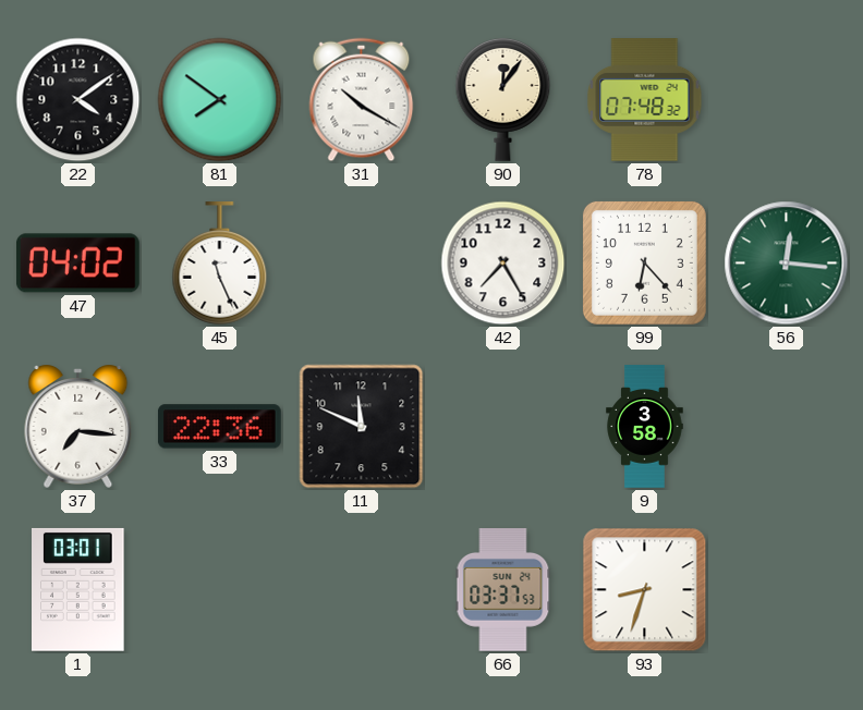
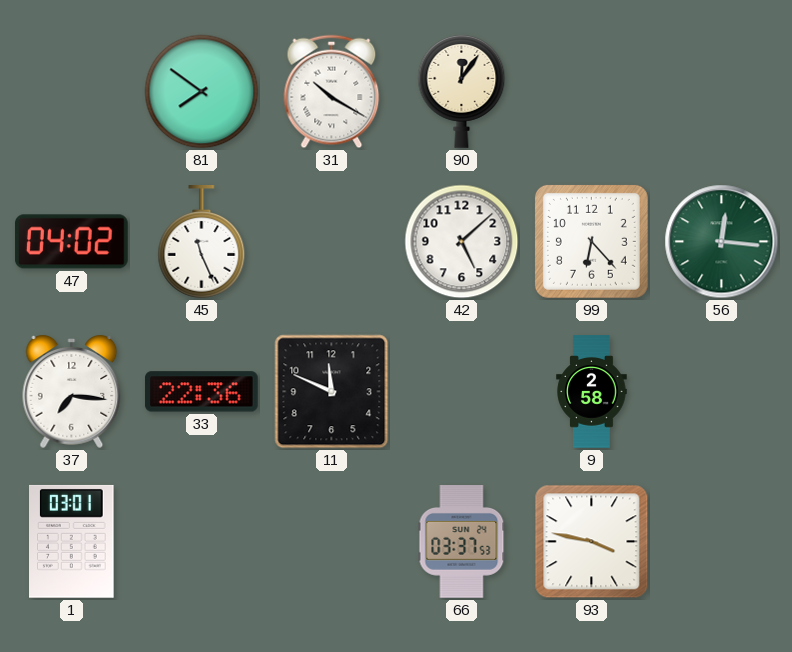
22: 4:09 -> none (78, 100)
78: 07:48 -> none (645, 100)
42: 7:25 -> 5:08 (462, 242)
9: 3:58 -> 2:58 (592, 392)
93: 8:33 -> 3:47 (592, 542)
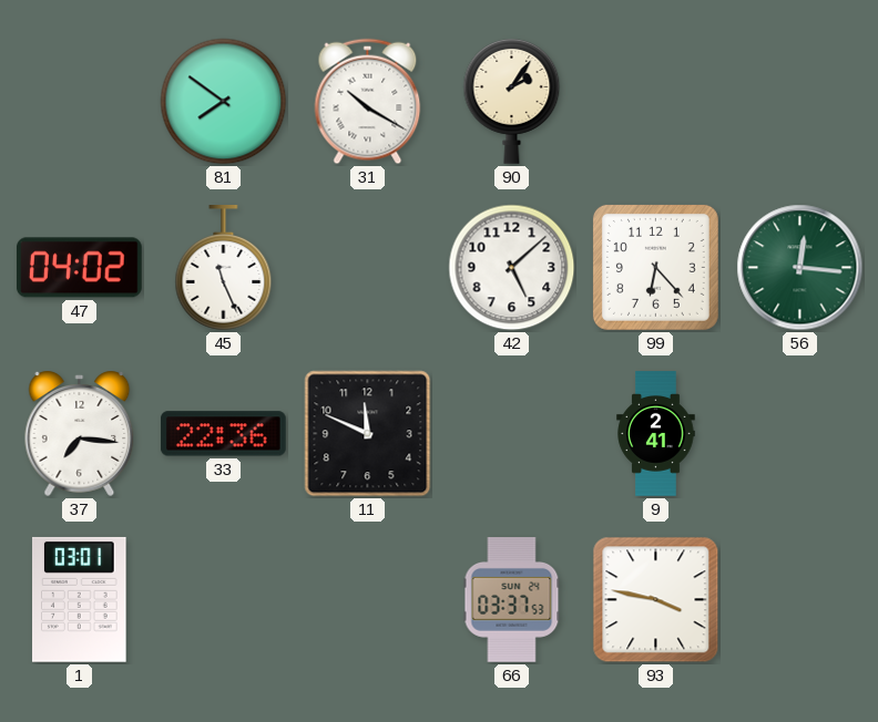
90: 12:06 -> 2:06 (512, 102)
9: 2:58 -> 2:41 (656, 434)
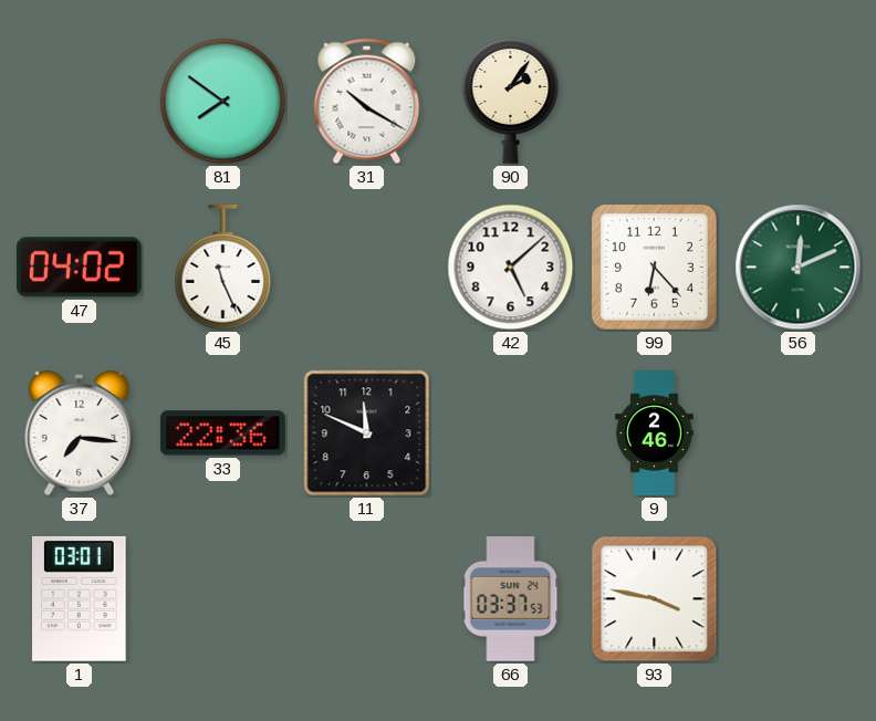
56: 12:16 -> 12:11 (799, 268)
9: 2:41 -> 2:46 (655, 433)
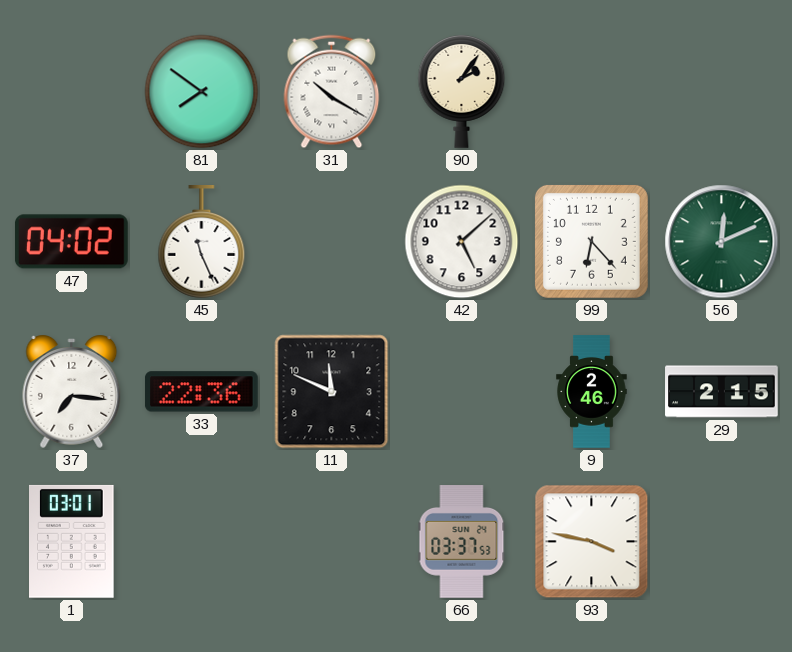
29: none -> 2:15 (722, 392)
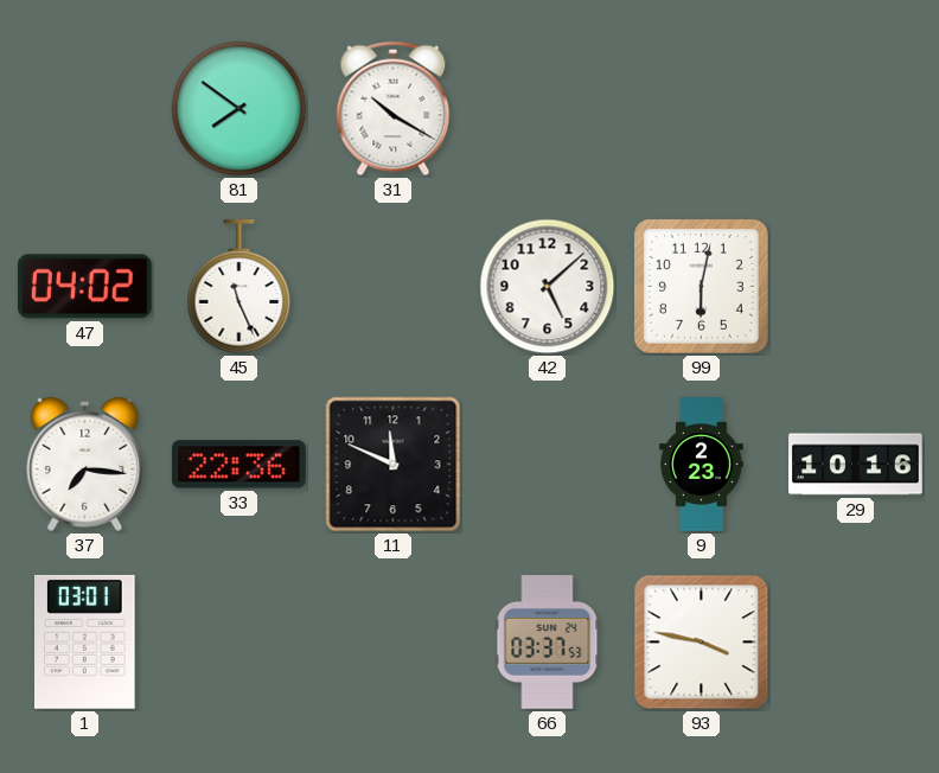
90: 2:06 -> none (462, 92)
99: 6:23 -> 6:02 (701, 286)
56: 12:11 -> none (722, 242)
9: 2:46 -> 2:23 (702, 465)
29: 2:15 -> 10:16 (856, 465)
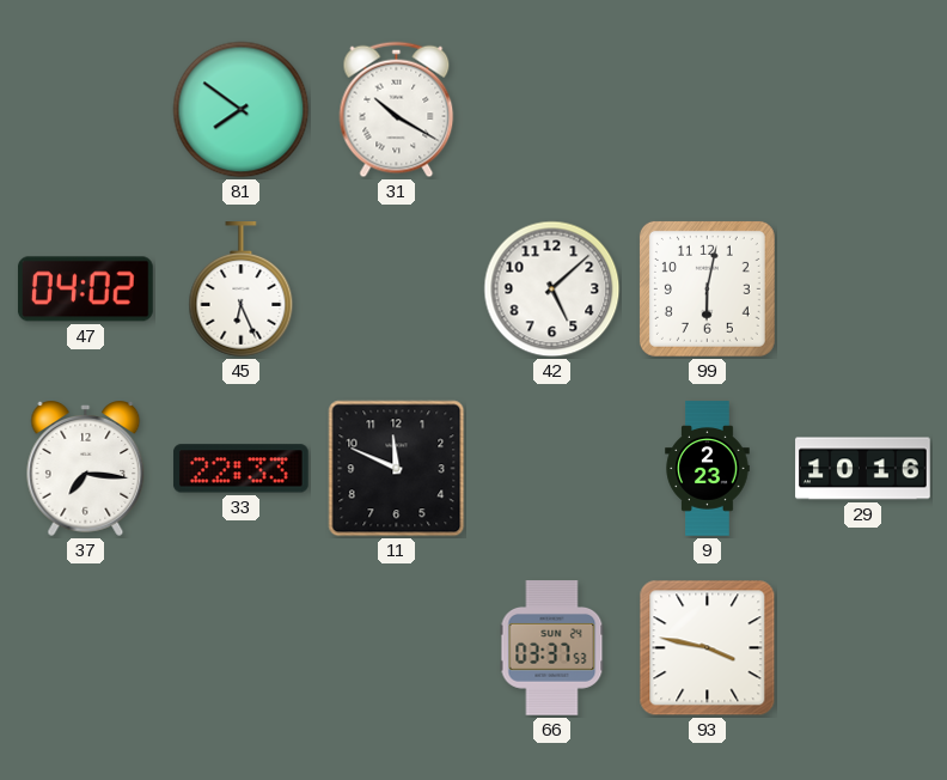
45: 11:26 -> 6:26 (242, 290)
33: 22:36 -> 22:33 (240, 469)
1: 03:01 -> none (85, 641)
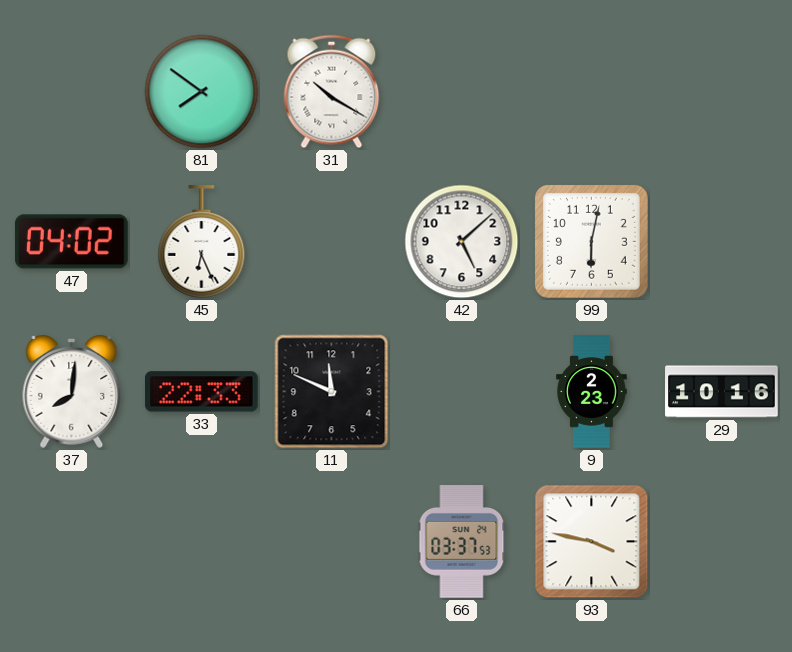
37: 7:16 -> 8:01 (72, 391)
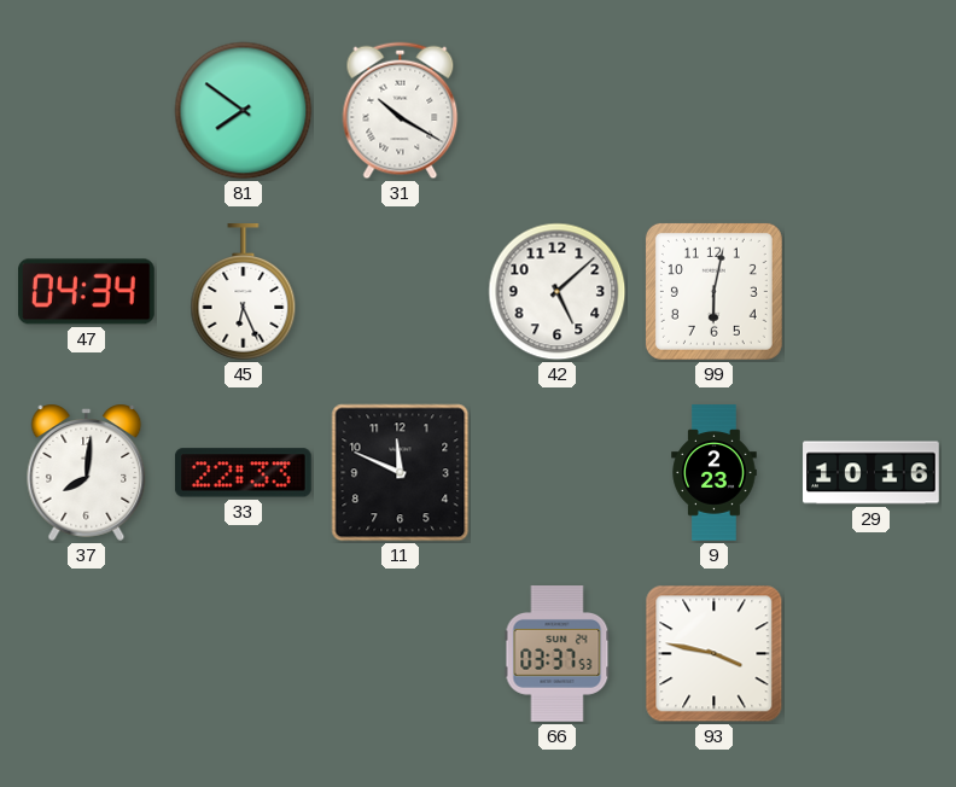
47: 04:02 -> 04:34 (86, 292)
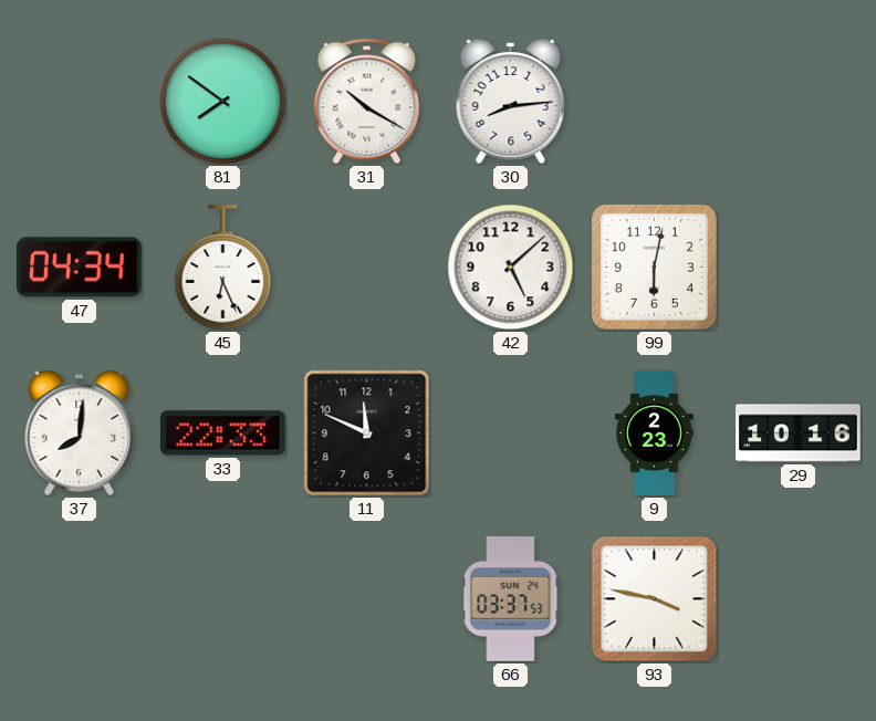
30: none -> 8:14 (511, 101)
